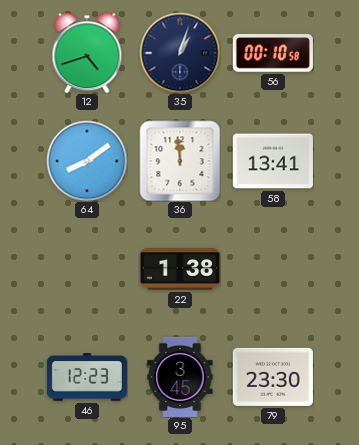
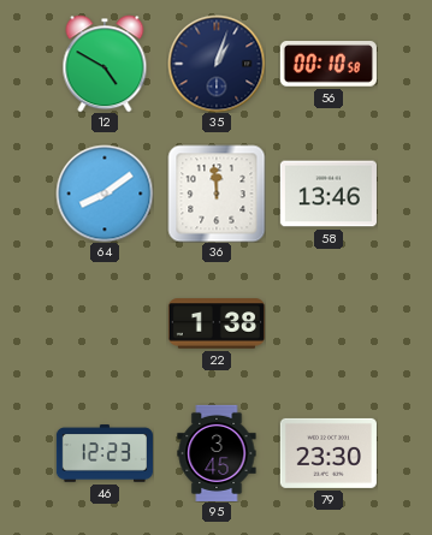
12: 4:42 -> 4:50 (105, 64)
58: 13:41 -> 13:46 (329, 194)
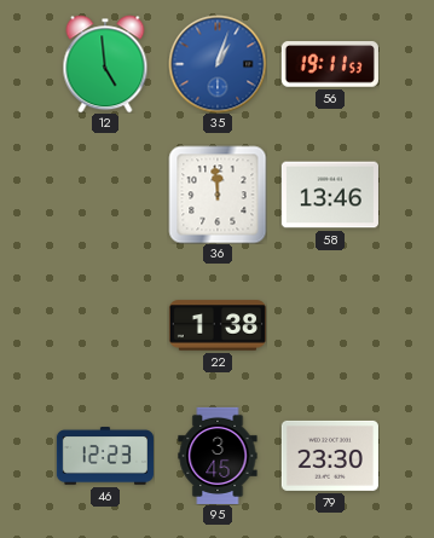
12: 4:50 -> 4:59 (105, 64)
35 dial: navy -> blue (218, 64)
56: 00:10 -> 19:11 (330, 65)
64: 8:09 -> none (105, 194)
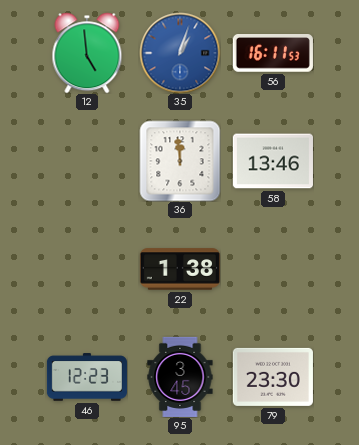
56: 19:11 -> 16:11 (273, 54)
